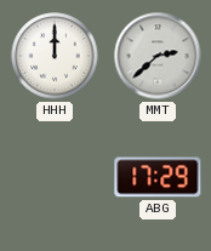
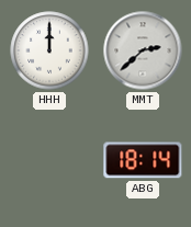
ABG: 17:29 -> 18:14 (143, 160)
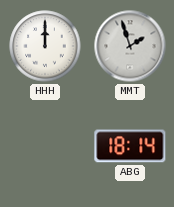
MMT: 2:38 -> 1:57 (130, 46)
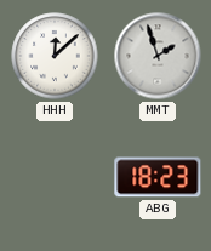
HHH: 12:00 -> 12:08 (55, 56)
ABG: 18:14 -> 18:23 (158, 177)
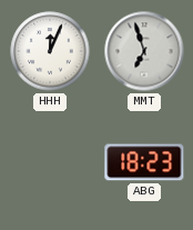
HHH: 12:08 -> 12:04 (50, 51)
MMT: 1:57 -> 6:57 (144, 51)
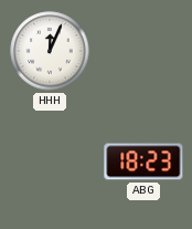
MMT: 6:57 -> none (144, 51)
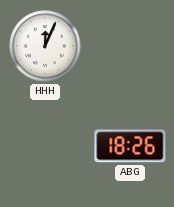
ABG: 18:23 -> 18:26 (130, 146)
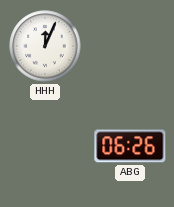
ABG: 18:26 -> 06:26 (130, 146)
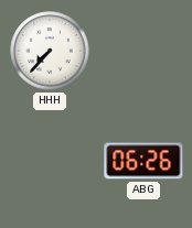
HHH: 12:04 -> 7:37 (50, 51)
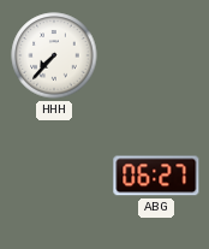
ABG: 06:26 -> 06:27 (156, 176)
